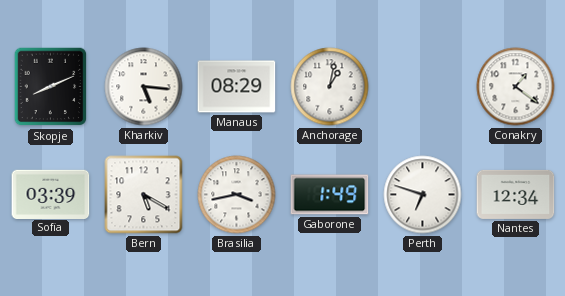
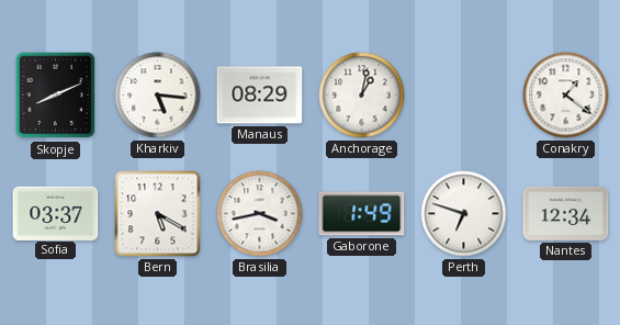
Sofia: 03:39 -> 03:37 (56, 213)
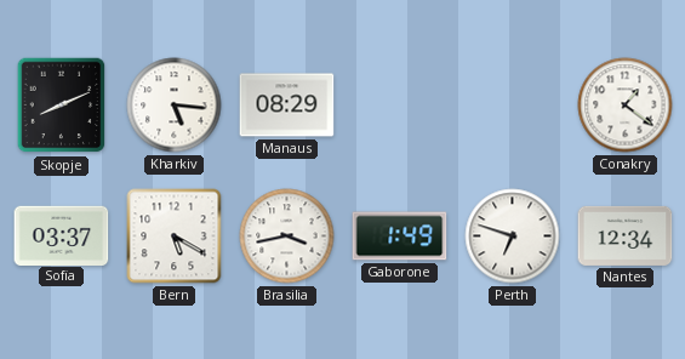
Anchorage: 1:02 -> none (362, 96)
